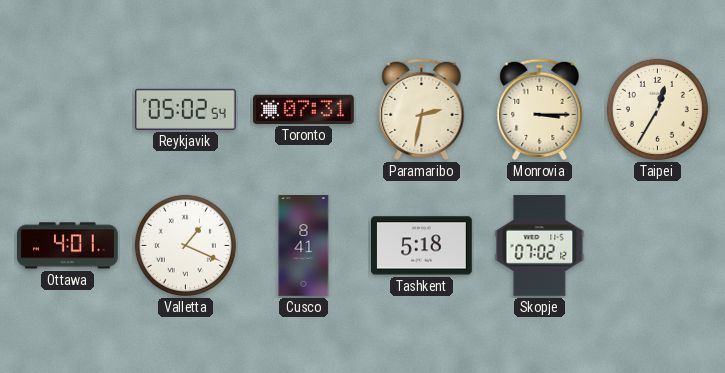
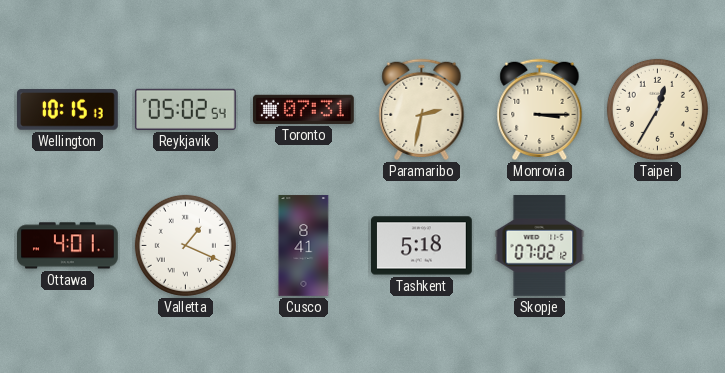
Wellington: none -> 10:15 (68, 110)
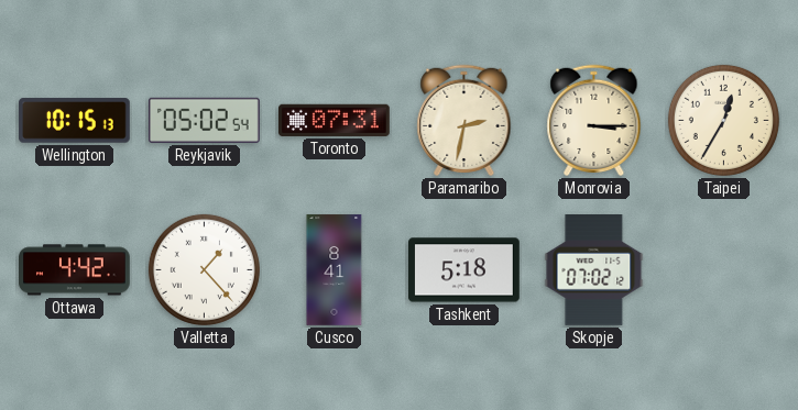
Ottawa: 4:01 -> 4:42 (75, 270)
Valletta: 1:19 -> 1:23 (204, 269)
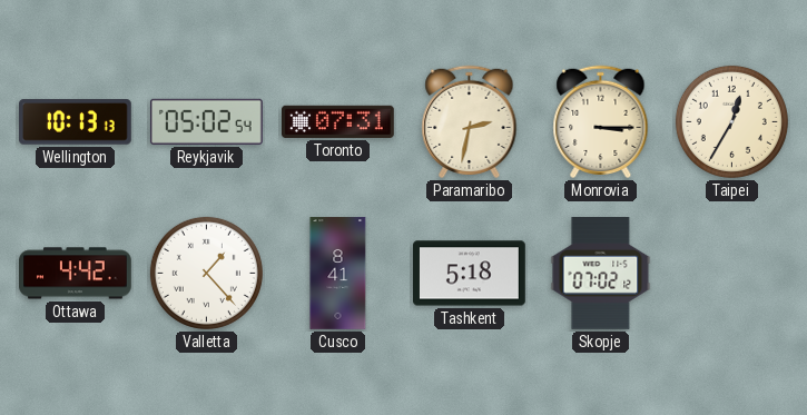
Wellington: 10:15 -> 10:13 (76, 122)
